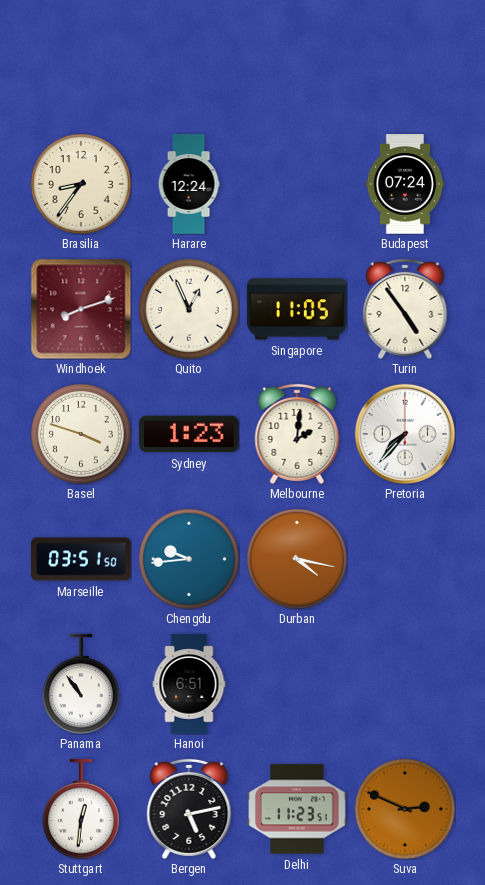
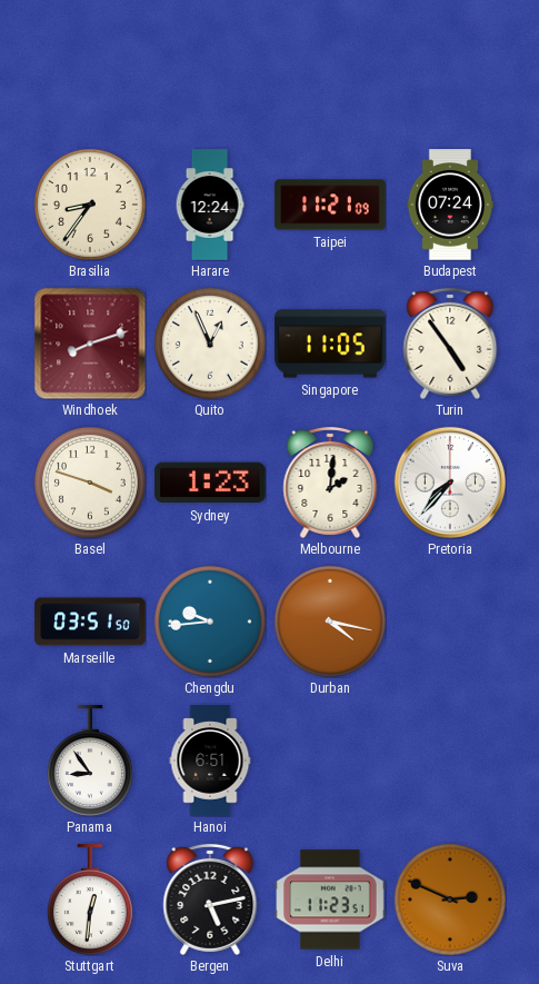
Taipei: none -> 11:21 (330, 205)
Panama: 10:54 -> 8:54 (90, 761)
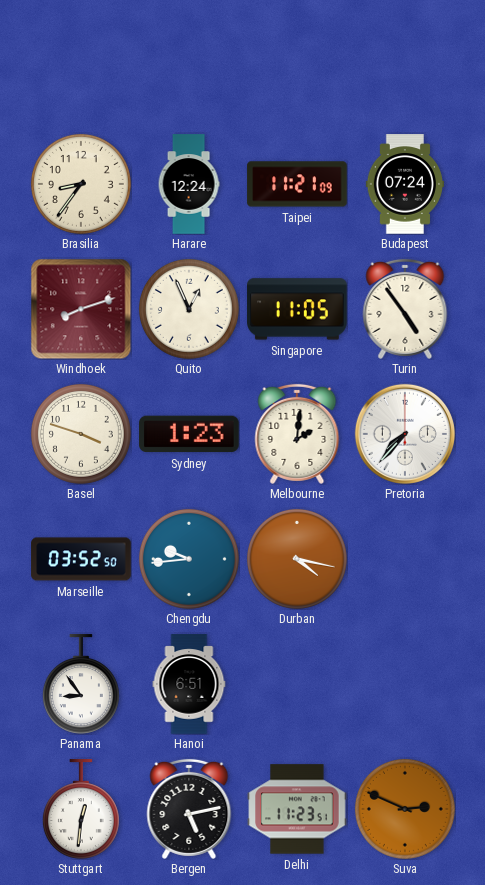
Marseille: 03:51 -> 03:52 (81, 559)
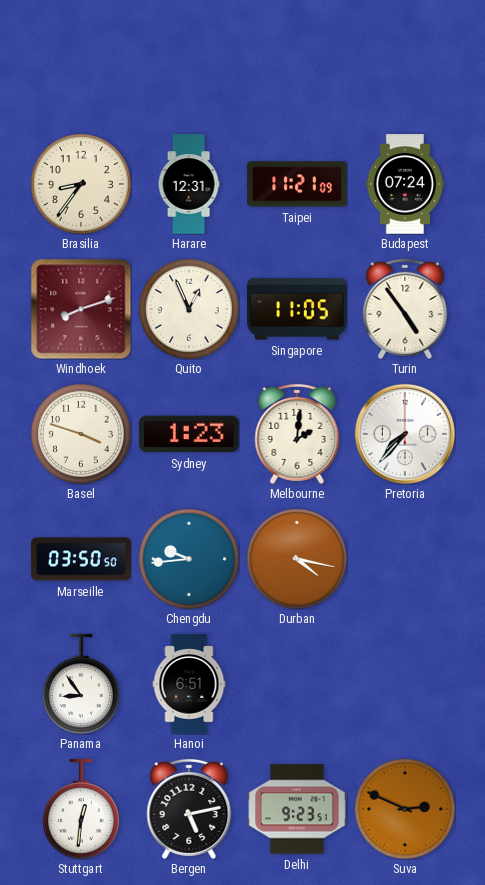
Harare: 12:24 -> 12:31 (189, 184)
Marseille: 03:52 -> 03:50 (81, 559)
Delhi: 11:23 -> 9:23 (297, 809)
